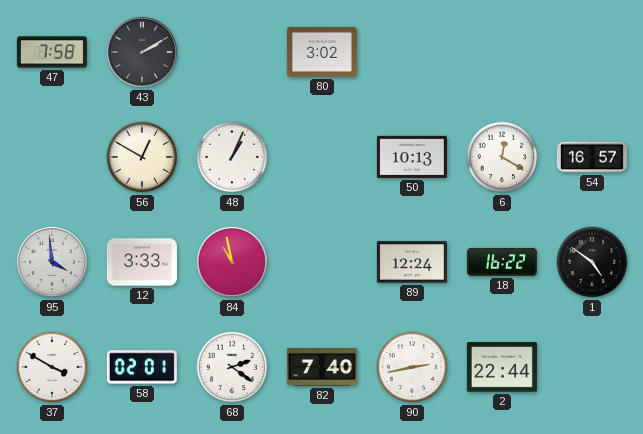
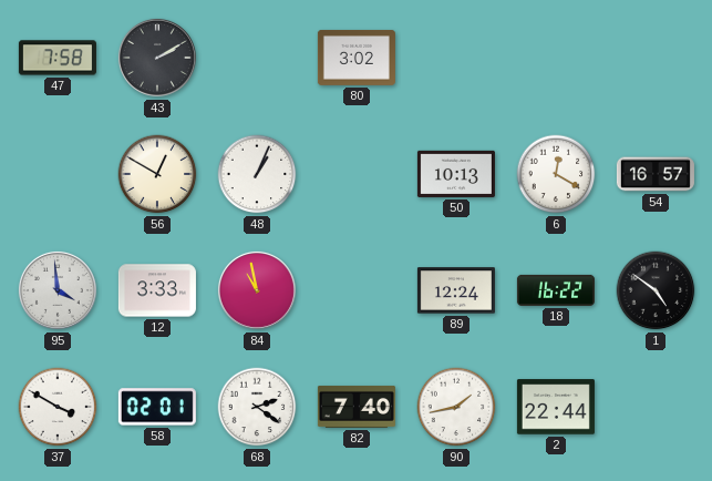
90: 2:43 -> 1:43 (456, 407)
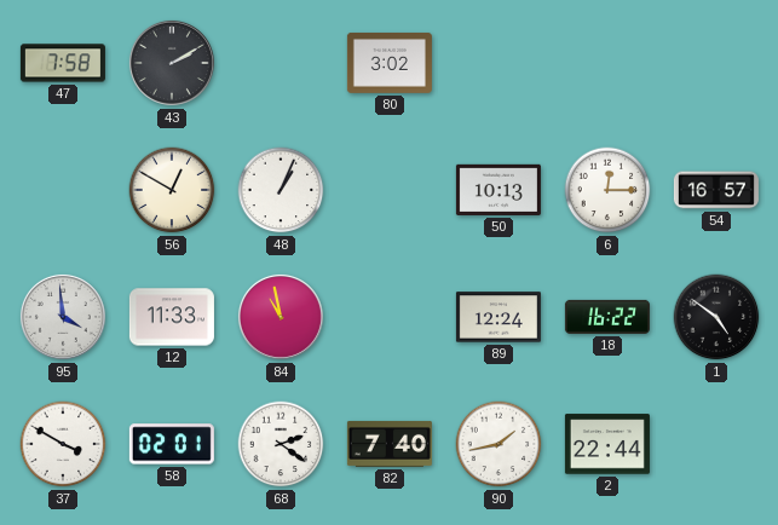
6: 12:20 -> 12:15 (607, 190)
12: 3:33 -> 11:33 (172, 317)
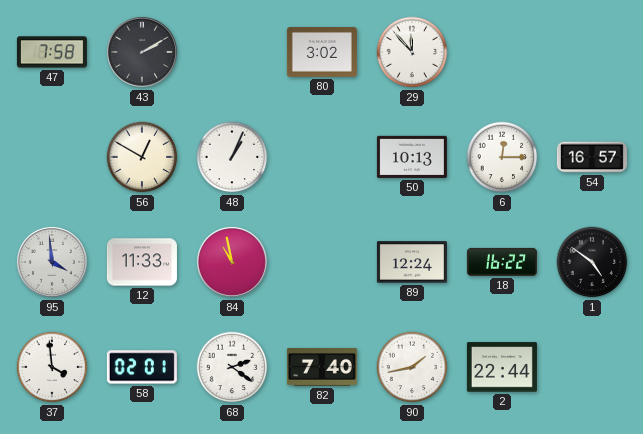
29: none -> 11:53 (412, 52)
37: 3:50 -> 3:59 (52, 367)
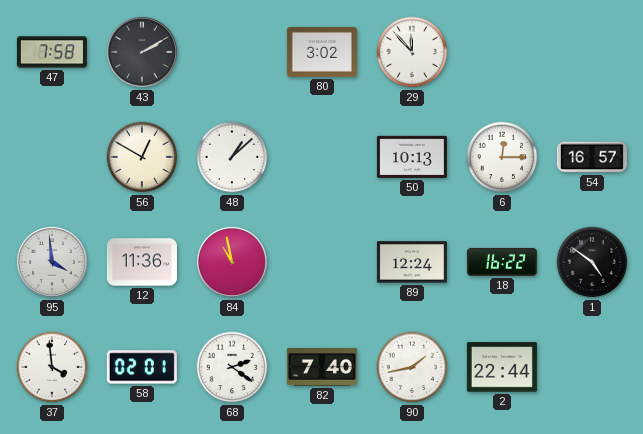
48: 1:04 -> 1:08 (232, 157)
12: 11:33 -> 11:36 (142, 262)
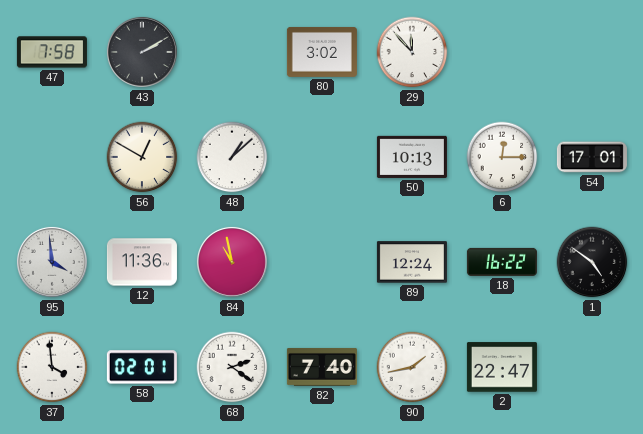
54: 16:57 -> 17:01 (592, 157)
2: 22:44 -> 22:47 (502, 367)
